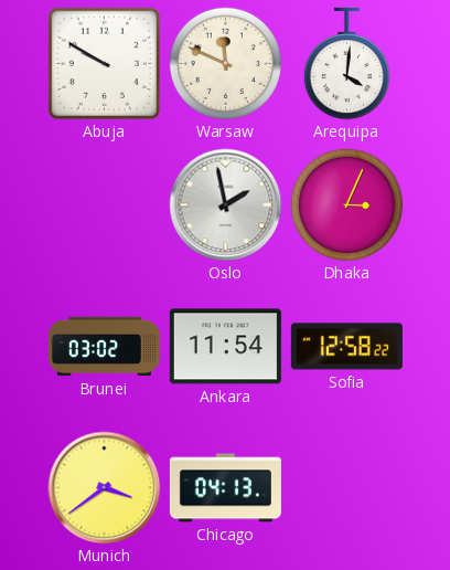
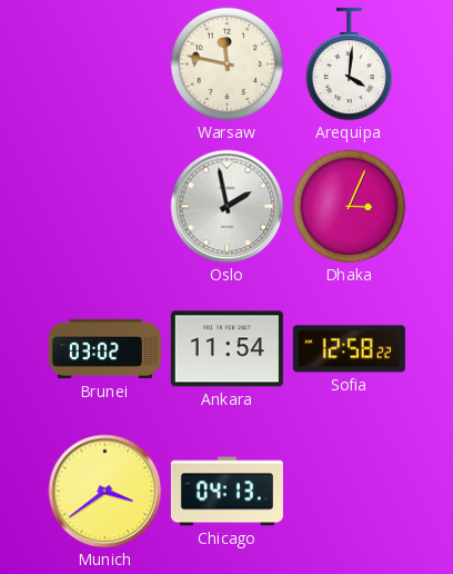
Abuja: 9:50 -> none (105, 64)
Warsaw: 11:49 -> 11:47 (228, 65)
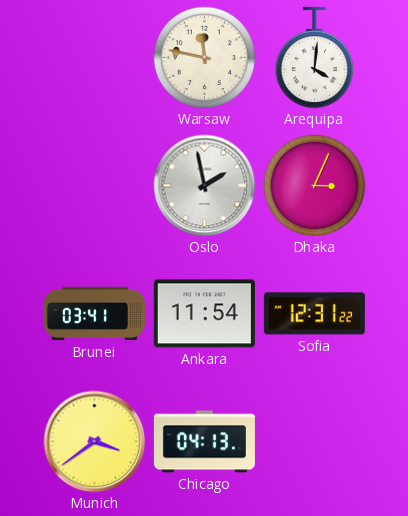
Brunei: 03:02 -> 03:41 (94, 314)
Sofia: 12:58 -> 12:31 (314, 314)
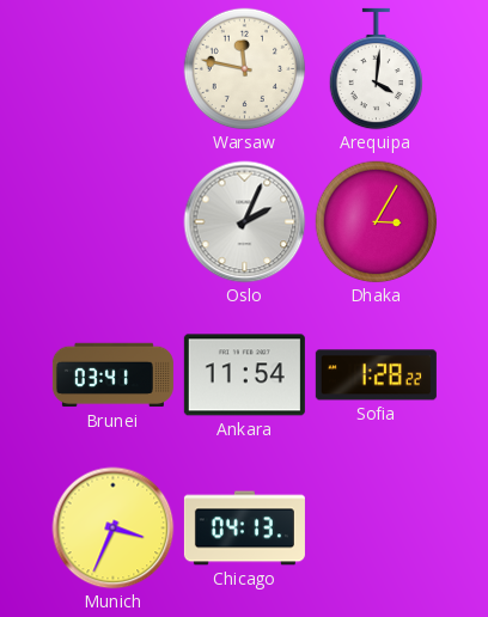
Oslo: 1:58 -> 2:04 (245, 222)
Dhaka: 3:04 -> 3:05 (377, 222)
Sofia: 12:31 -> 1:28 (376, 375)
Munich: 3:39 -> 3:34 (114, 529)
